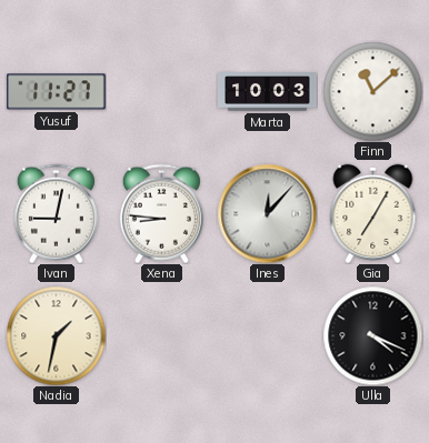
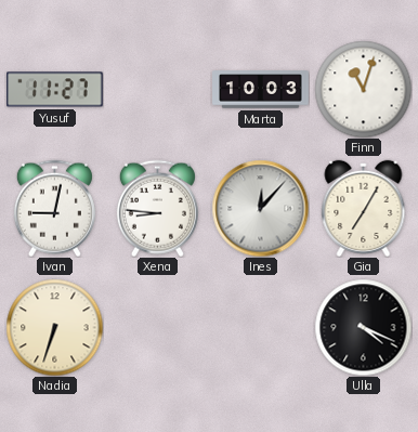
Finn: 11:08 -> 11:03 (363, 89)
Nadia: 1:32 -> 6:33 (54, 327)
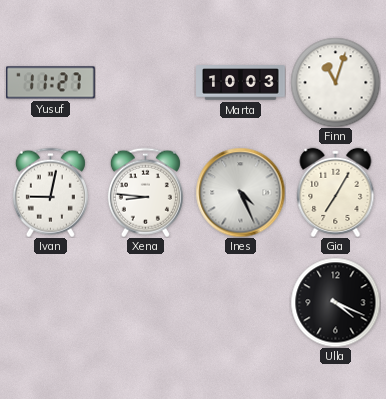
Ines: 12:07 -> 4:26 (240, 192)
Nadia: 6:33 -> none (54, 327)
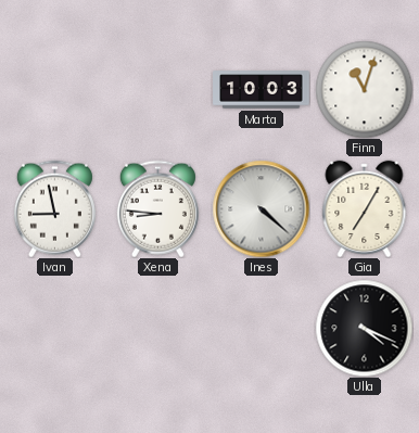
Yusuf: 11:27 -> none (51, 83)
Ivan: 9:02 -> 8:58 (54, 208)
Ines: 4:26 -> 4:22 (261, 208)
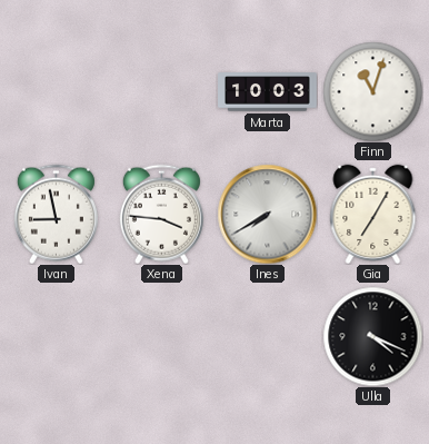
Xena: 8:46 -> 3:46 (161, 214)
Ines: 4:22 -> 7:40 (267, 214)
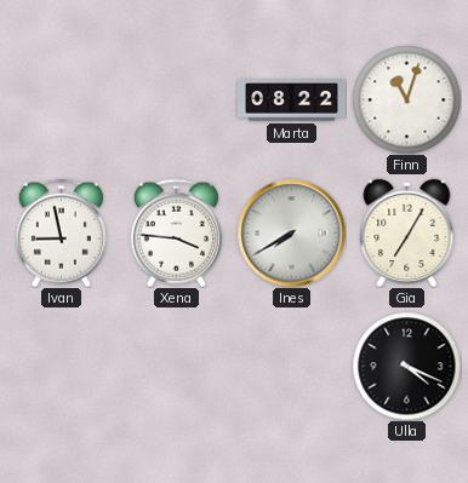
Marta: 10:03 -> 08:22 (292, 100)
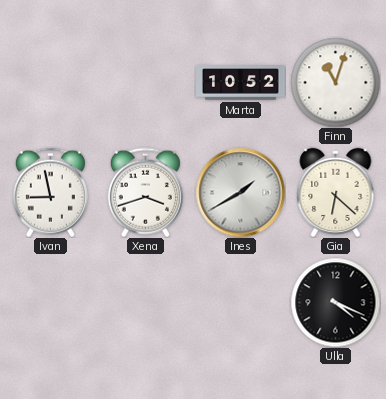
Marta: 08:22 -> 10:52 (241, 83)
Xena: 3:46 -> 3:42 (145, 192)
Ines: 7:40 -> 1:40 (240, 192)
Gia: 7:05 -> 6:22 (336, 192)
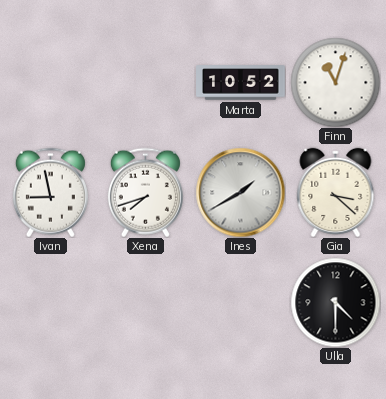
Xena: 3:42 -> 7:42 (145, 192)
Gia: 6:22 -> 3:22 (336, 192)
Ulla: 4:19 -> 4:30 (335, 302)
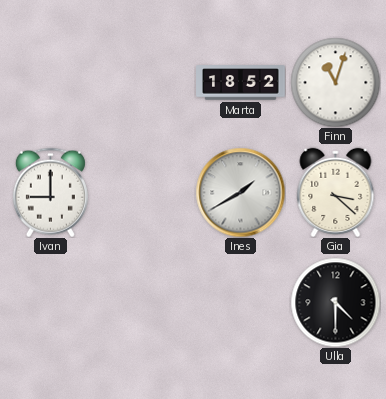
Marta: 10:52 -> 18:52 (241, 83)
Ivan: 8:58 -> 9:00 (50, 192)
Xena: 7:42 -> none (145, 192)
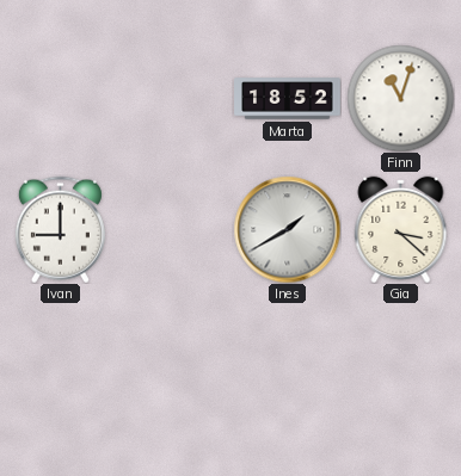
Ulla: 4:30 -> none (335, 302)
